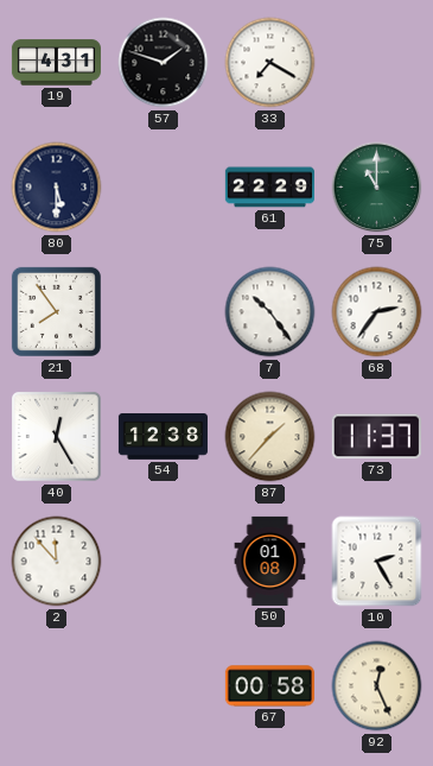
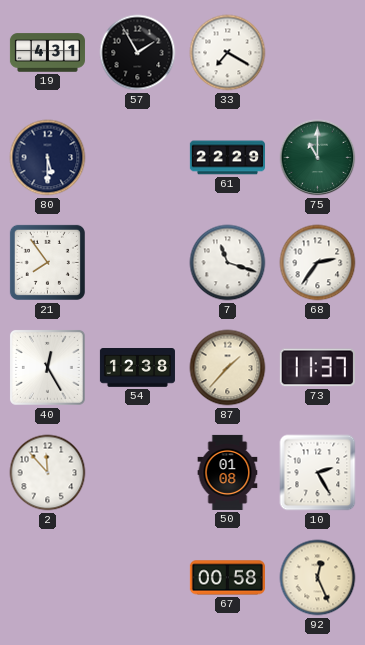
57: 1:48 -> 1:55 (138, 53)
7: 10:24 -> 11:18 (228, 263)
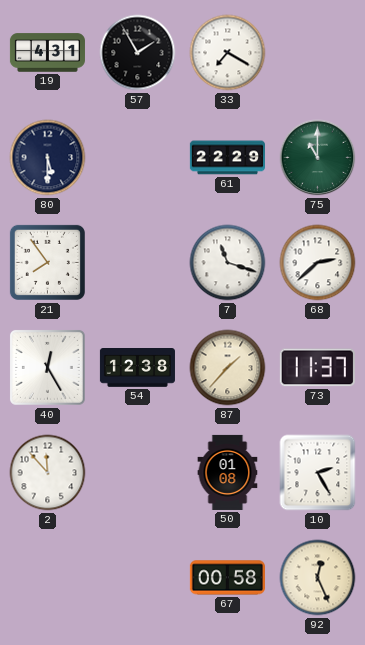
68: 2:36 -> 2:38 (318, 263)
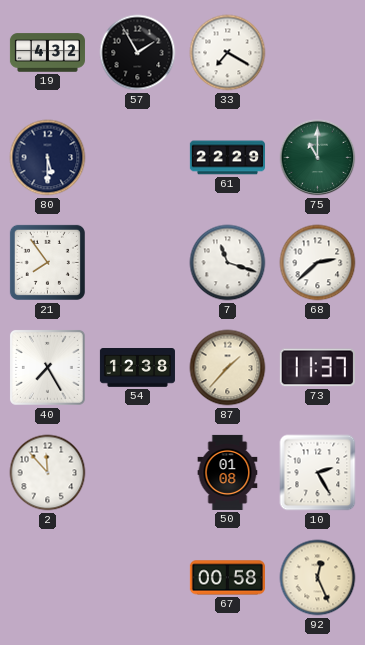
19: 4:31 -> 4:32 (47, 53)
40: 12:25 -> 7:25 (47, 367)
